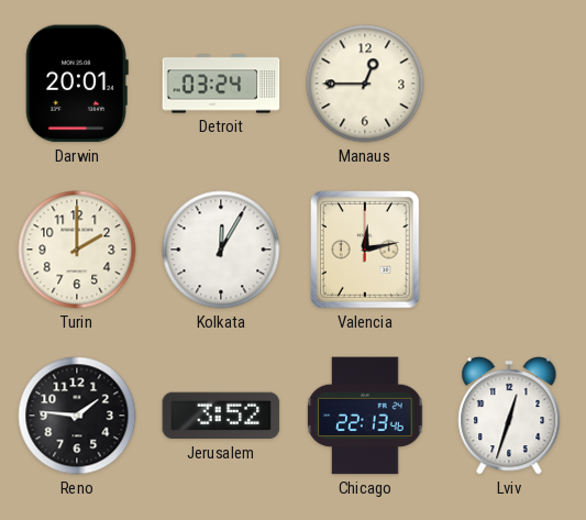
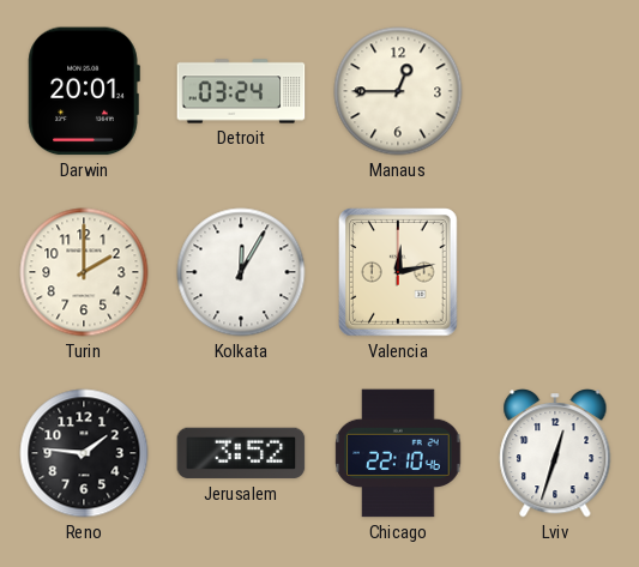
Chicago: 22:13 -> 22:10 (398, 453)
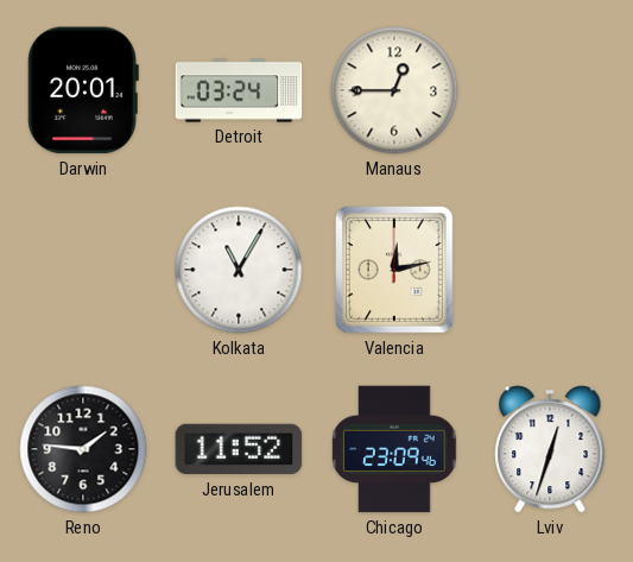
Turin: 2:00 -> none (84, 272)
Kolkata: 12:05 -> 11:05 (239, 270)
Jerusalem: 3:52 -> 11:52 (239, 449)
Chicago: 22:10 -> 23:09 (394, 449)
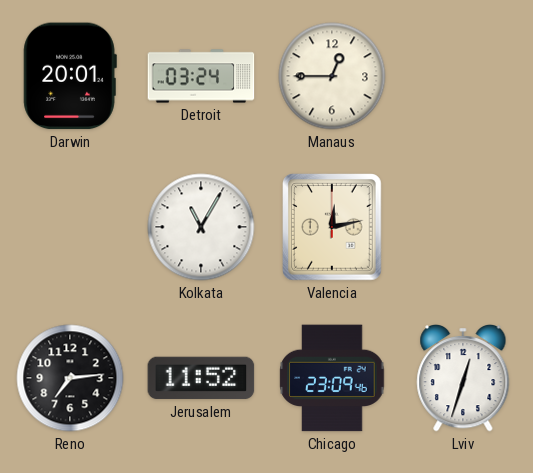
Reno: 1:46 -> 7:14 (70, 378)
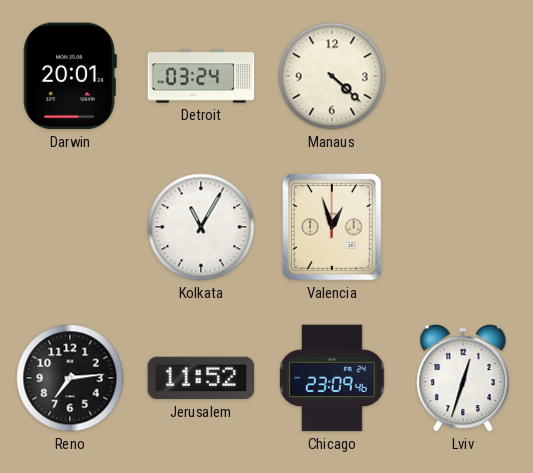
Manaus: 12:45 -> 4:22 (332, 76)
Valencia: 12:13 -> 12:57 (332, 227)
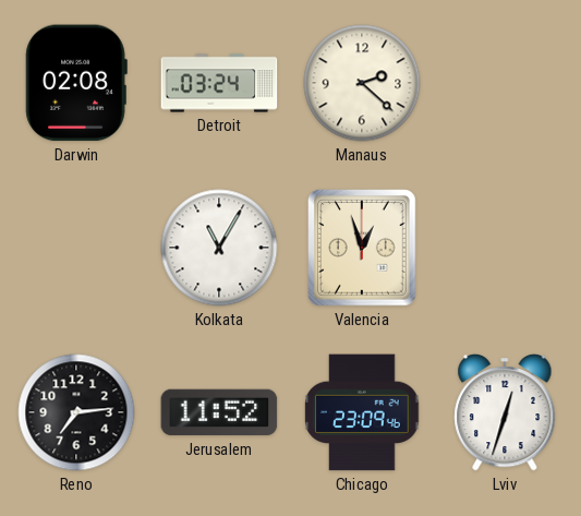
Darwin: 20:01 -> 02:08 (76, 83)
Manaus: 4:22 -> 2:22 (362, 83)
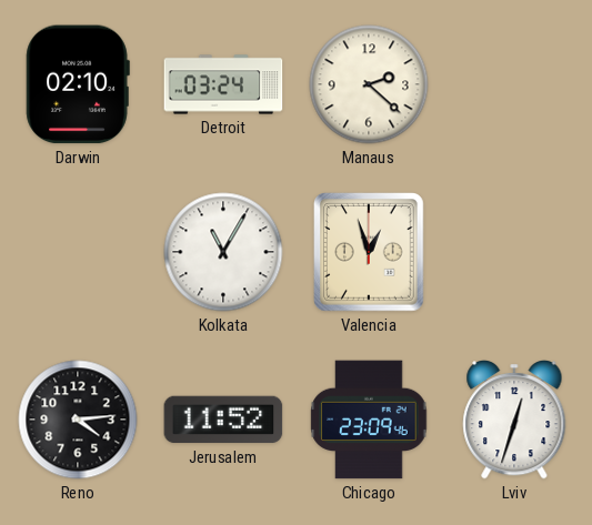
Darwin: 02:08 -> 02:10 (78, 84)
Reno: 7:14 -> 4:14 (78, 420)
